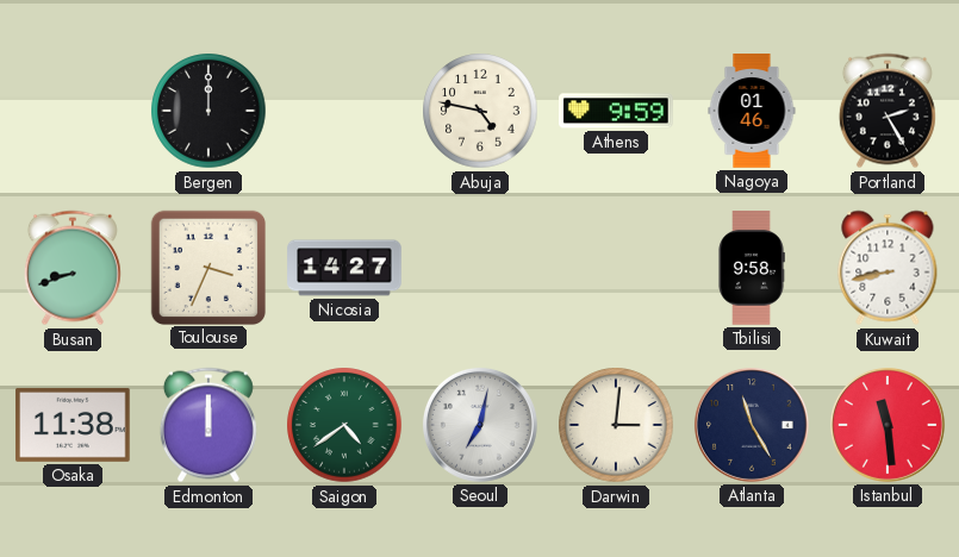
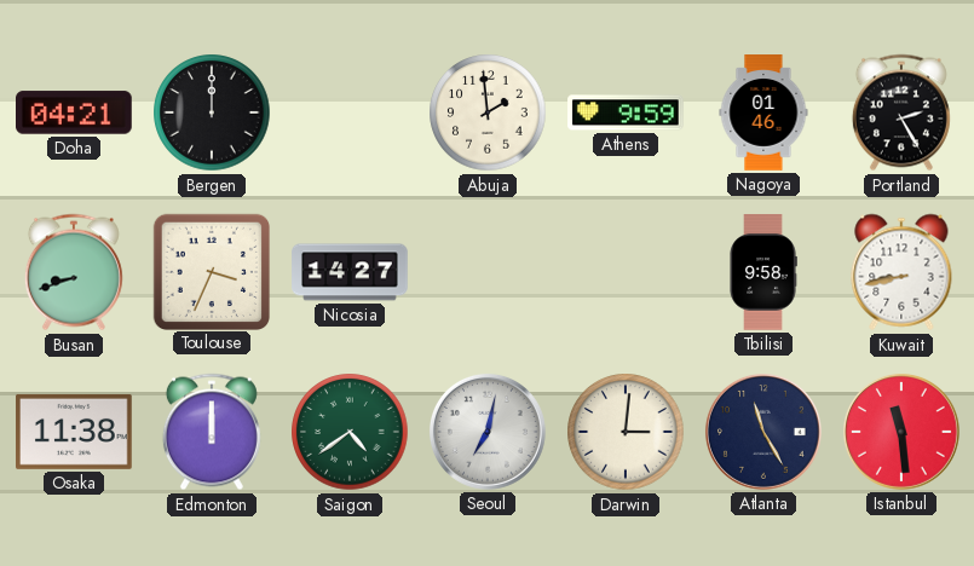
Doha: none -> 04:21 (75, 112)
Abuja: 4:47 -> 1:59 (488, 112)
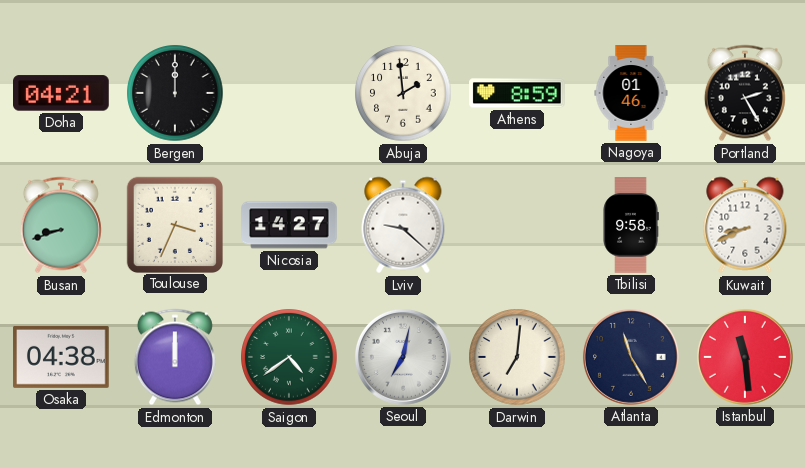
Athens: 9:59 -> 8:59 (517, 93)
Lviv: none -> 9:22 (403, 225)
Kuwait: 8:43 -> 8:41 (745, 225)
Osaka: 11:38 -> 04:38 (61, 357)
Darwin: 3:01 -> 7:01 (517, 357)
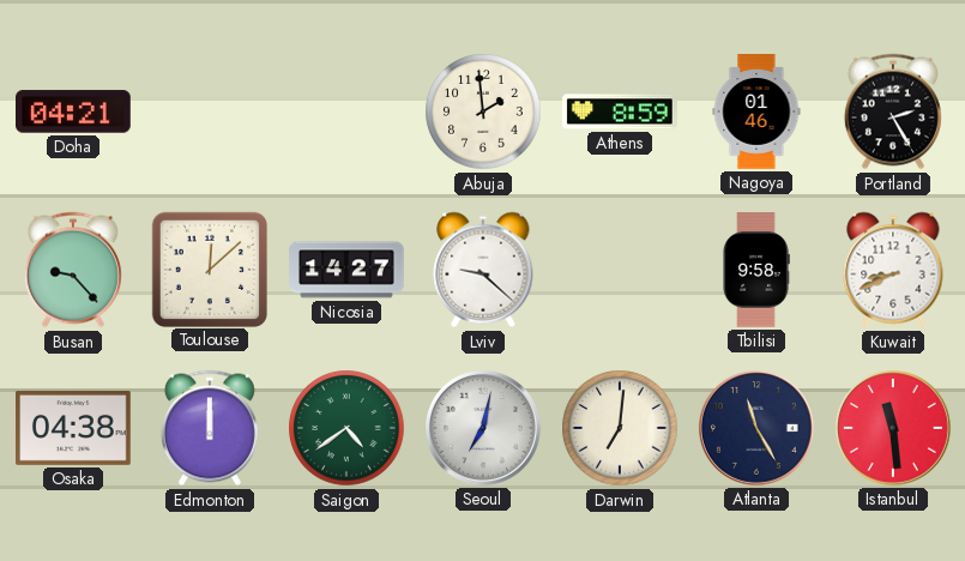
Bergen: 12:00 -> none (175, 93)
Busan: 8:42 -> 9:23 (73, 270)
Toulouse: 3:34 -> 12:08 (209, 269)
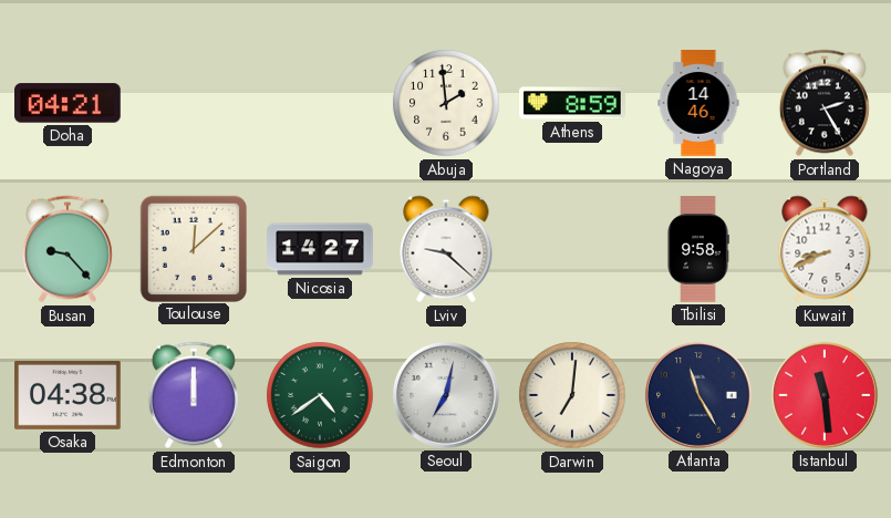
Nagoya: 01:46 -> 14:46 (698, 103)
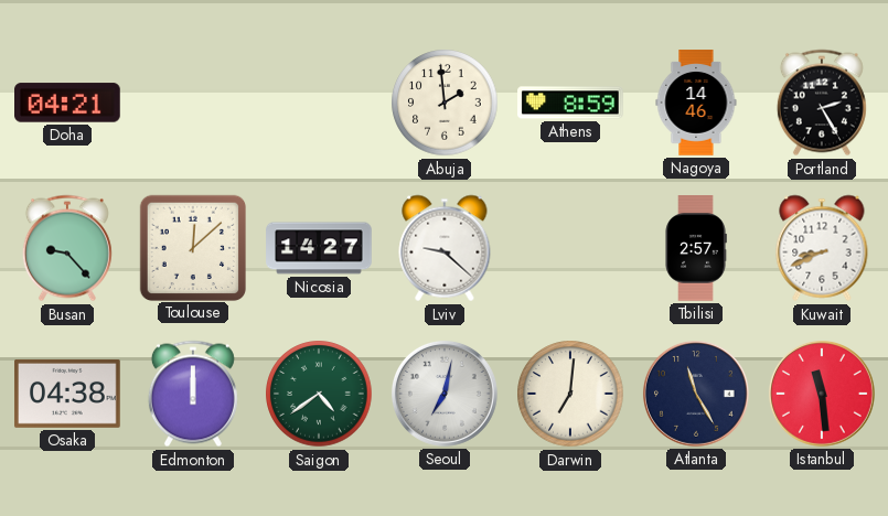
Tbilisi: 9:58 -> 2:57 (696, 248)
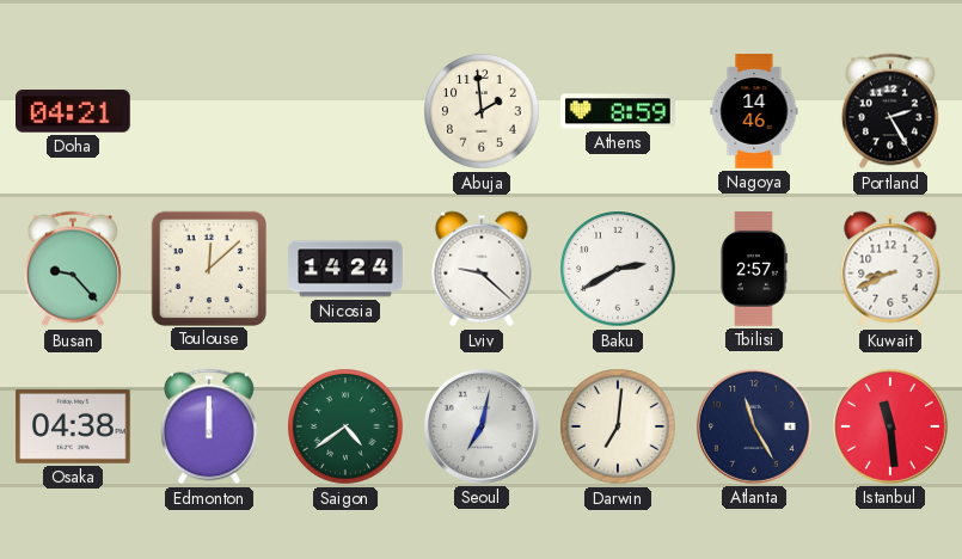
Nicosia: 14:27 -> 14:24 (345, 269)
Baku: none -> 2:40 (618, 269)
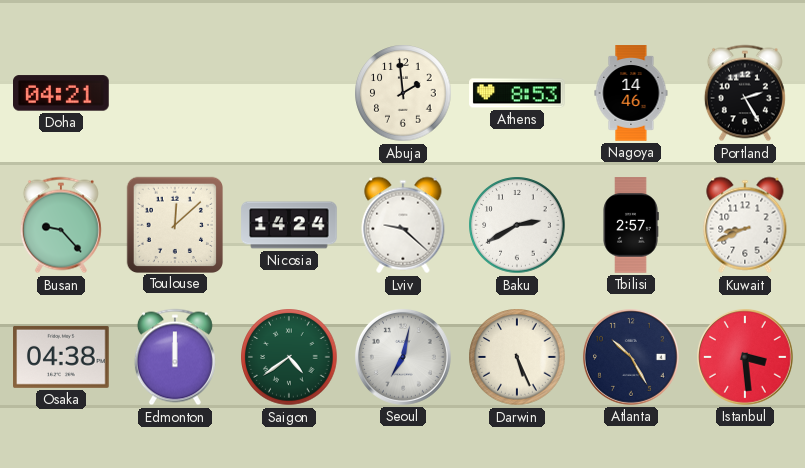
Athens: 8:59 -> 8:53 (517, 93)
Darwin: 7:01 -> 5:26 (517, 357)
Atlanta: 11:25 -> 10:25 (631, 357)
Istanbul: 11:29 -> 3:29 (745, 357)
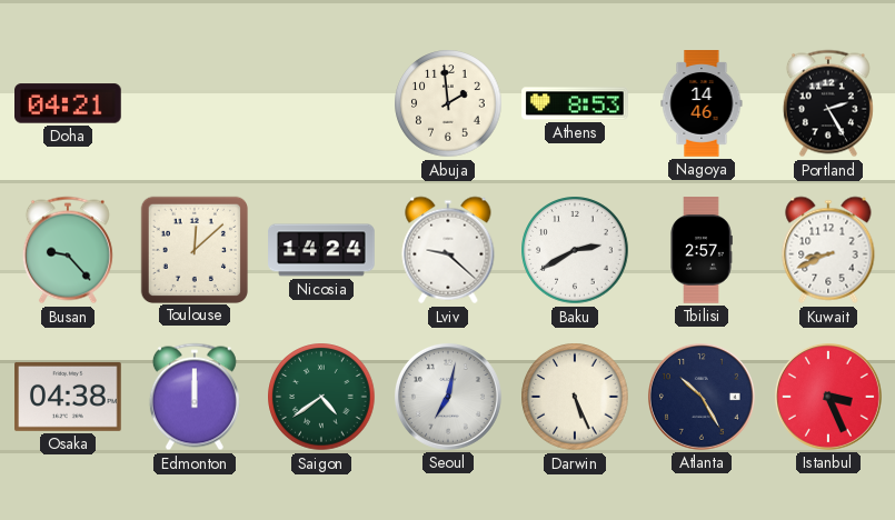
Istanbul: 3:29 -> 3:26 (828, 397)
